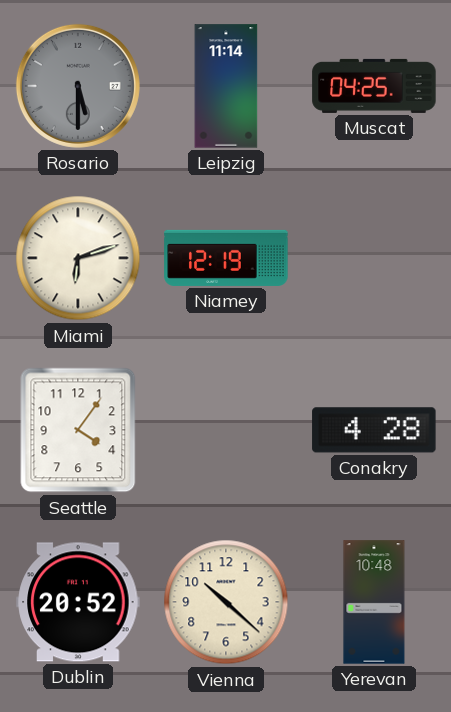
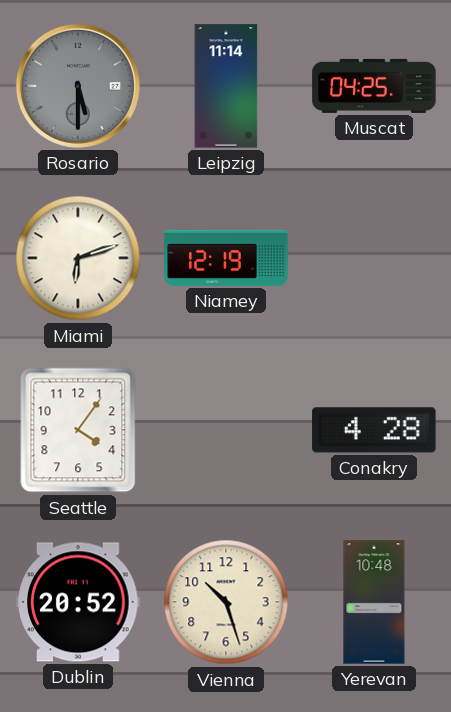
Vienna: 10:22 -> 10:27 (226, 602)
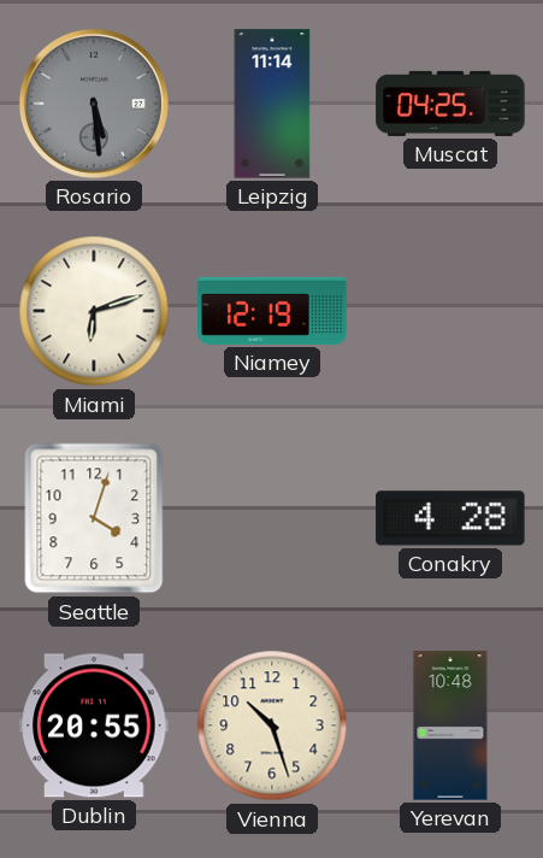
Rosario: 5:30 -> 5:29 (94, 104)
Seattle: 4:06 -> 4:03 (94, 518)
Dublin: 20:52 -> 20:55 (94, 725)
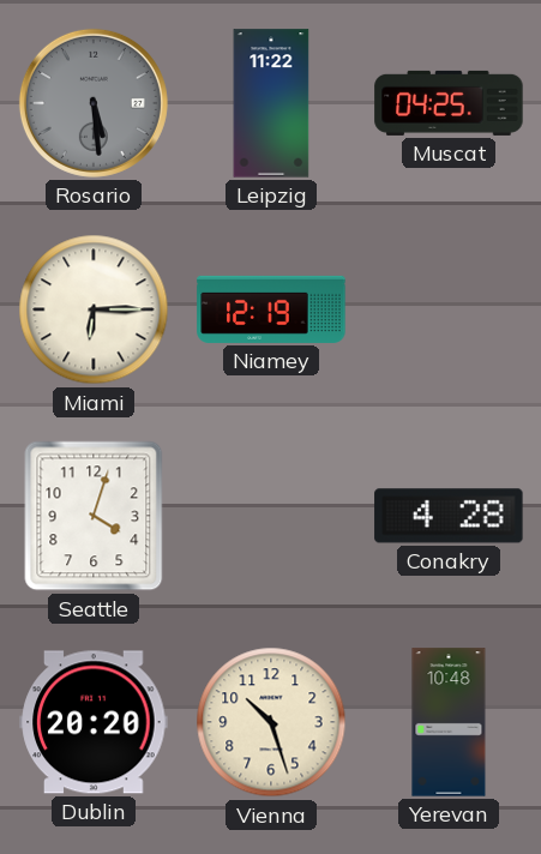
Leipzig: 11:14 -> 11:22 (271, 103)
Miami: 6:12 -> 6:15 (94, 309)
Dublin: 20:55 -> 20:20 (94, 722)
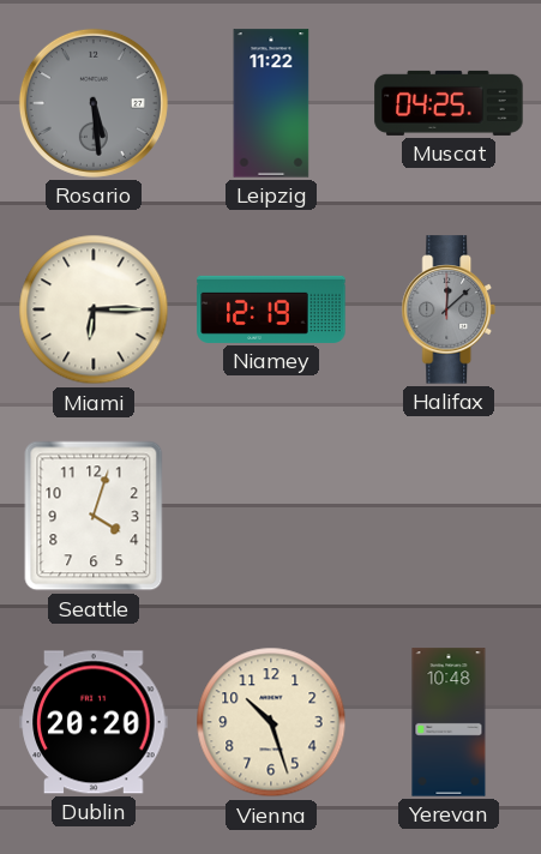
Halifax: none -> 12:08 (449, 309)
Conakry: 4:28 -> none (449, 516)
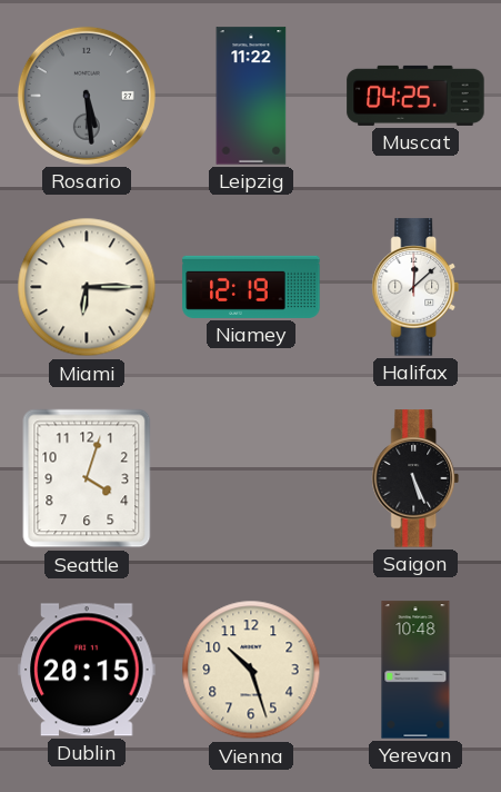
Halifax dial: grey -> white (415, 287)
Saigon: none -> 5:26 (415, 478)
Dublin: 20:20 -> 20:15 (87, 670)
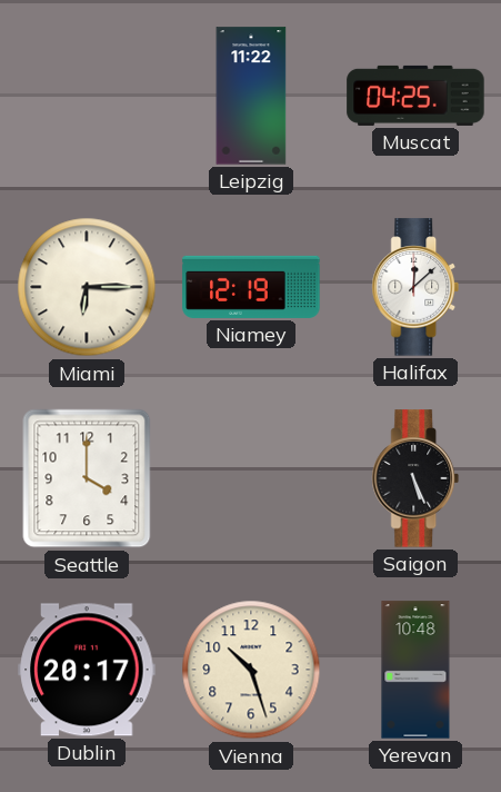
Rosario: 5:29 -> none (87, 96)
Seattle: 4:03 -> 4:00 (87, 478)
Dublin: 20:15 -> 20:17 (87, 670)
